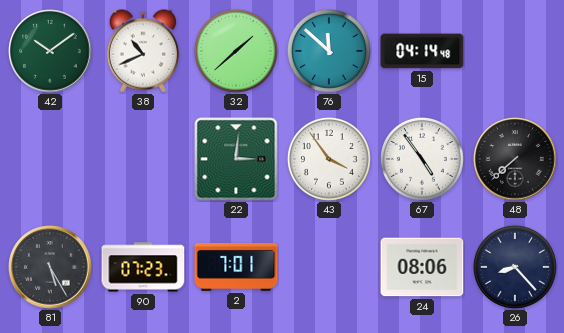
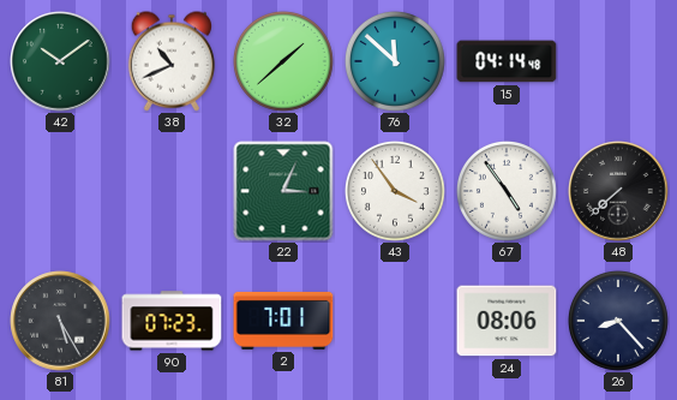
22: 3:01 -> 3:04 (283, 191)
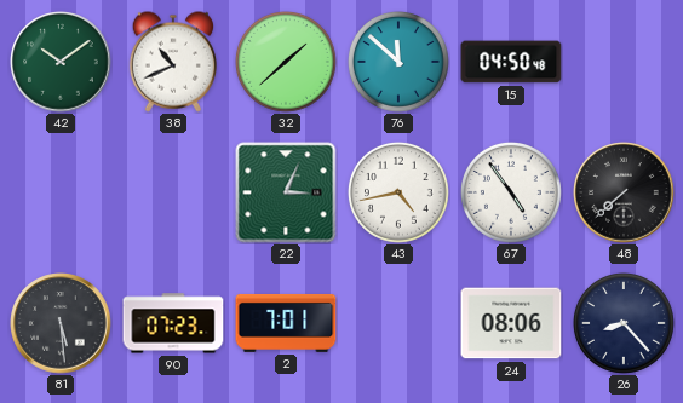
15: 04:14 -> 04:50 (511, 62)
43: 3:54 -> 4:43 (398, 192)
81: 5:25 -> 5:29 (61, 323)
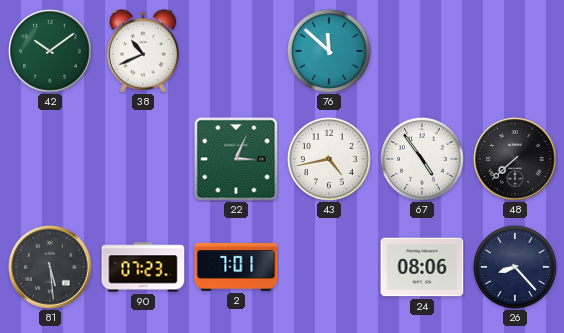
32: 1:38 -> none (286, 62)
15: 04:50 -> none (511, 62)
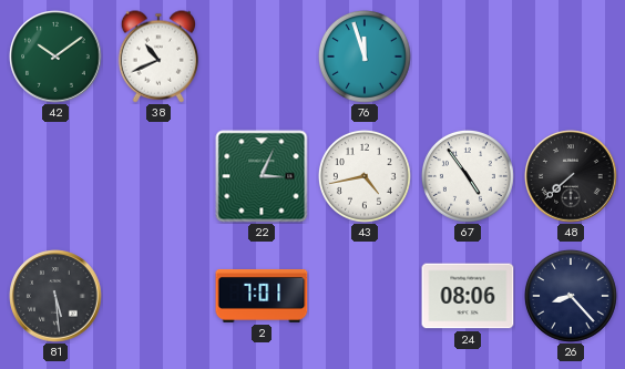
76: 11:52 -> 11:57 (365, 57)
90: 07:23 -> none (143, 267)
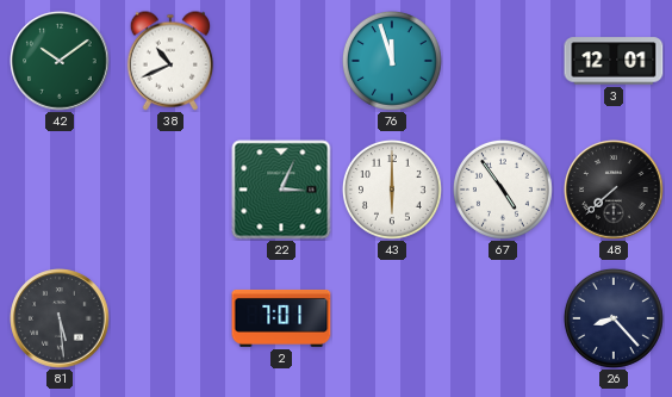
3: none -> 12:01 (614, 61)
43: 4:43 -> 6:00 (392, 190)
24: 08:06 -> none (468, 296)
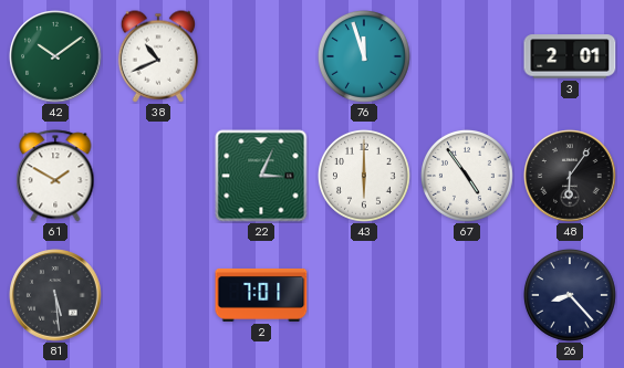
3: 12:01 -> 2:01 (570, 56)
61: none -> 1:50 (55, 176)
48: 7:38 -> 6:06 (570, 176)
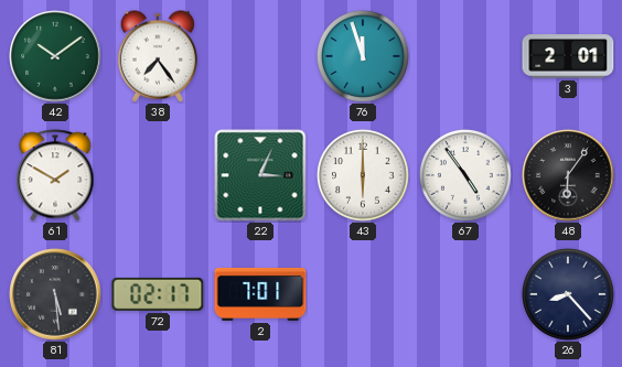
38: 10:41 -> 7:24 (157, 56)
72: none -> 02:17 (158, 294)
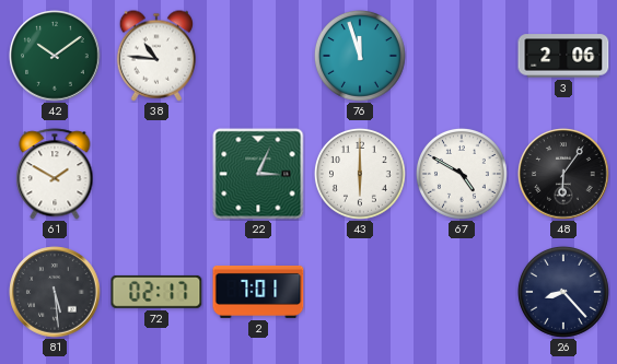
38: 7:24 -> 10:46 (155, 56)
3: 2:01 -> 2:06 (563, 56)
67: 4:54 -> 4:50 (462, 174)
